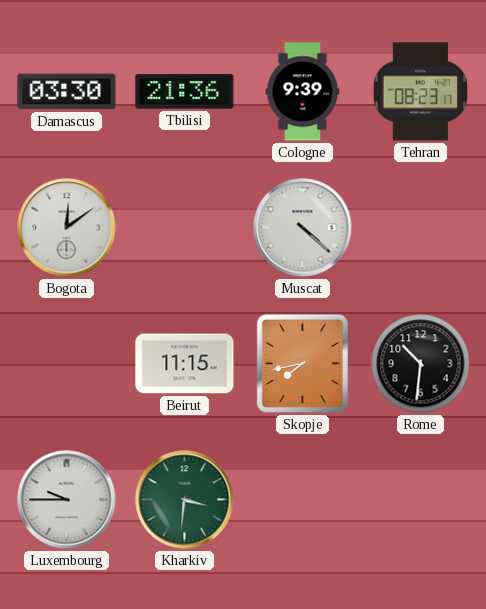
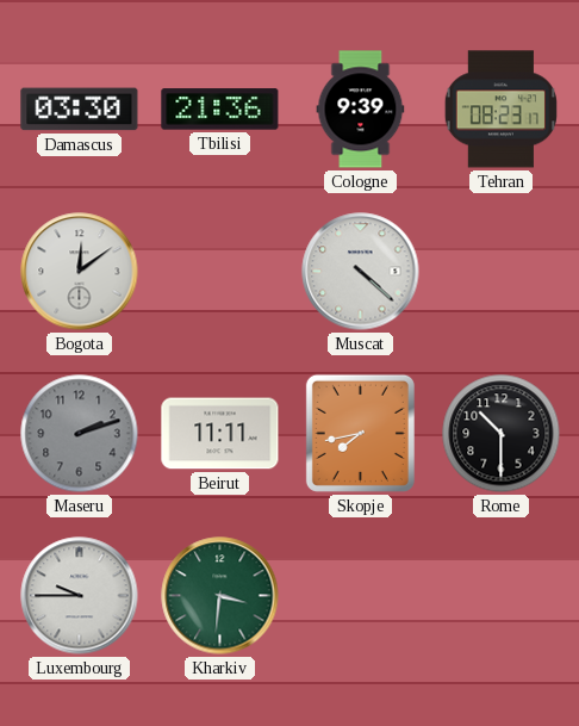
Maseru: none -> 2:12 (80, 434)
Beirut: 11:15 -> 11:11 (220, 434)
Rome: 10:31 -> 10:30 (502, 434)
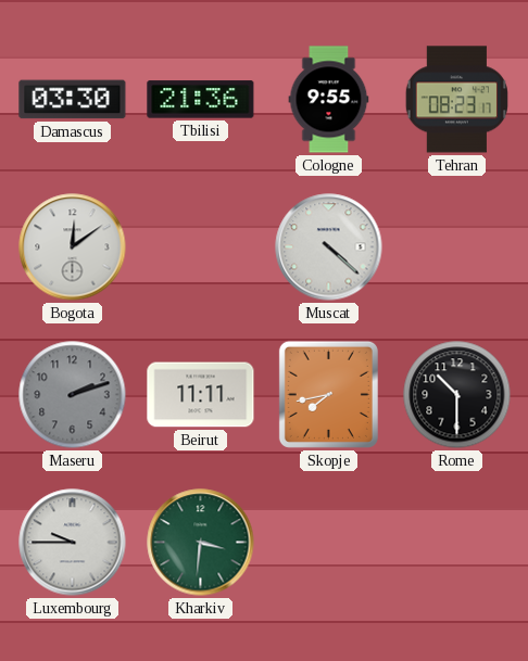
Cologne: 9:39 -> 9:55 (329, 100)
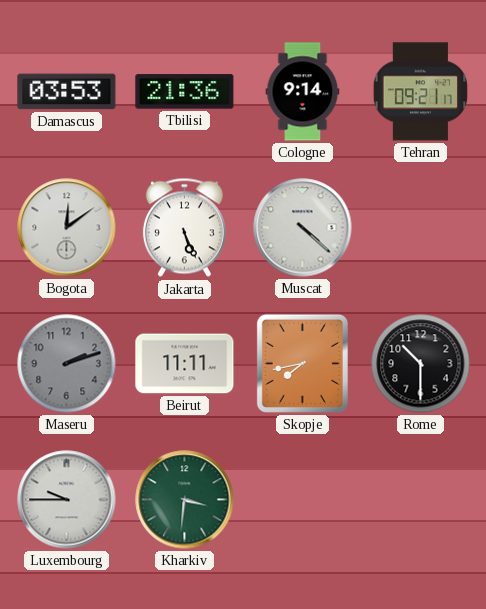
Damascus: 03:30 -> 03:53 (67, 92)
Cologne: 9:55 -> 9:14 (303, 92)
Tehran: 08:23 -> 09:21 (420, 92)
Jakarta: none -> 5:26 (184, 228)
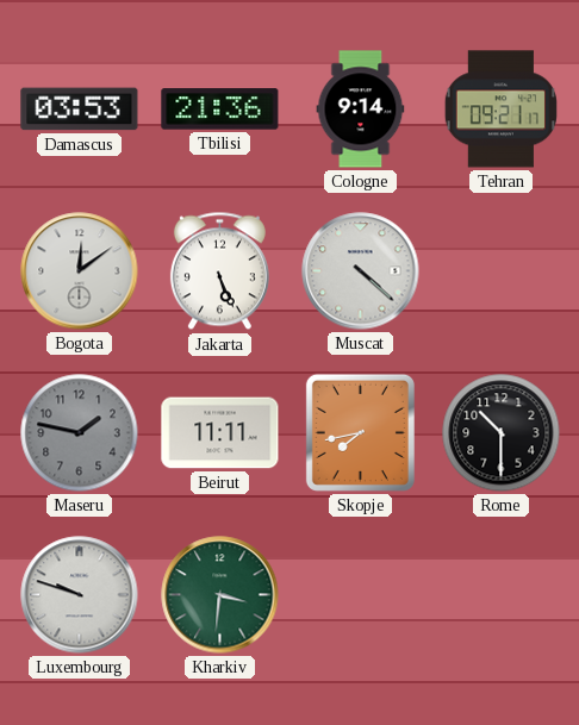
Maseru: 2:12 -> 1:47 (80, 433)
Luxembourg: 9:45 -> 9:48 (80, 595)
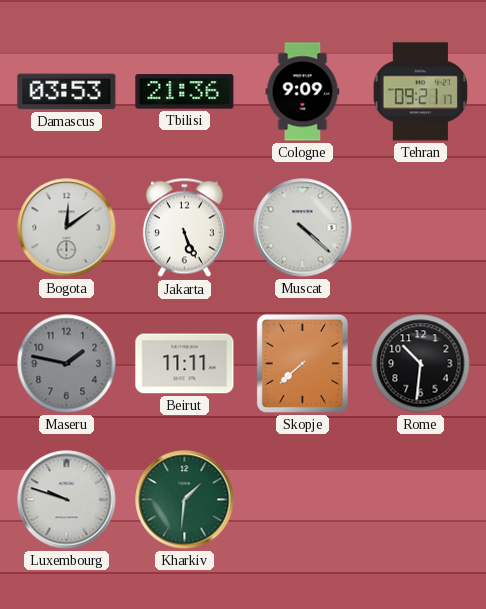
Cologne: 9:14 -> 9:09 (303, 92)
Skopje: 7:43 -> 7:38 (302, 363)
Rome: 10:30 -> 10:31 (421, 364)
Kharkiv: 3:31 -> 1:31 (185, 500)
